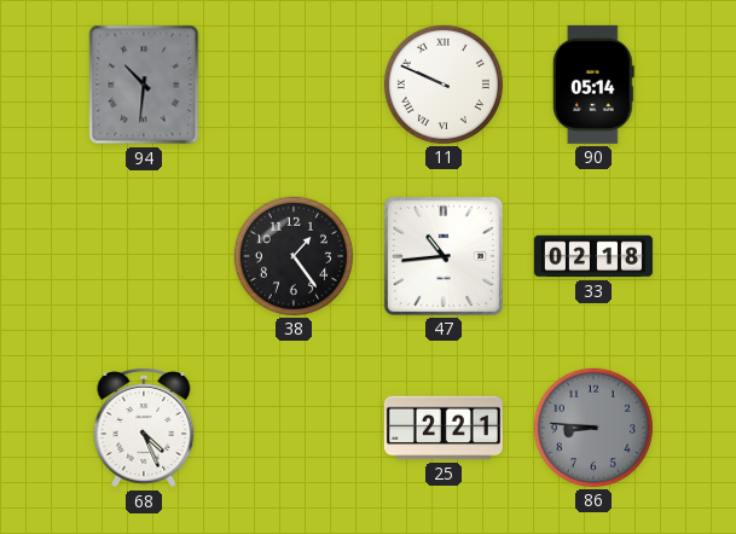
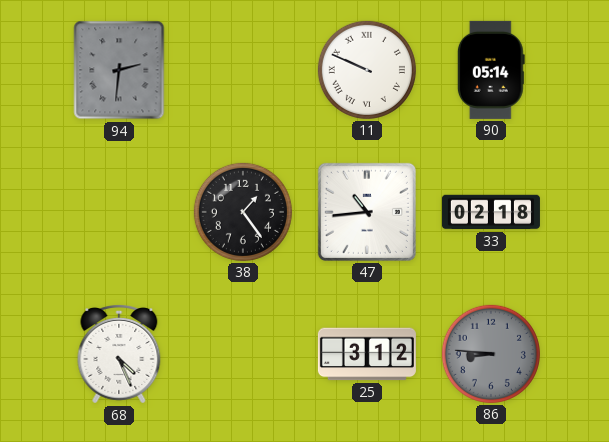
94: 10:31 -> 2:31 (119, 70)
25: 2:21 -> 3:12 (367, 354)
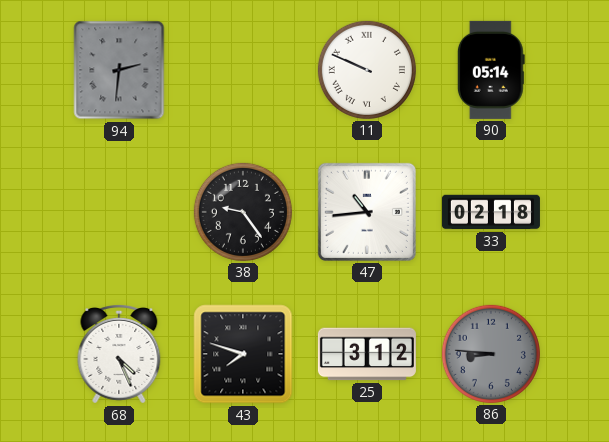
38: 1:24 -> 9:24 (243, 212)
43: none -> 7:48 (243, 354)
